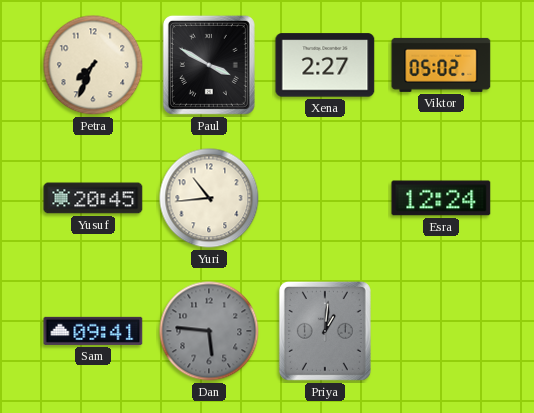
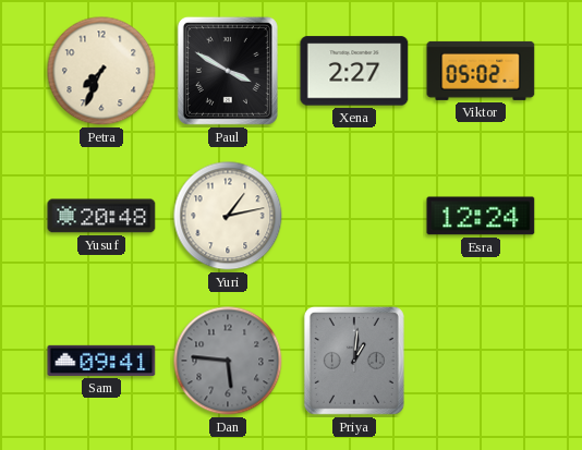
Yusuf: 20:45 -> 20:48 (101, 216)
Yuri: 10:44 -> 1:13 (228, 216)
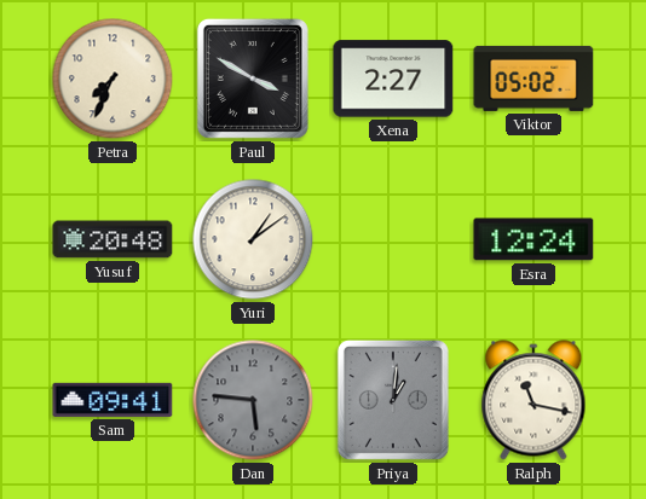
Yuri: 1:13 -> 1:09 (253, 239)
Ralph: none -> 11:17 (533, 400)
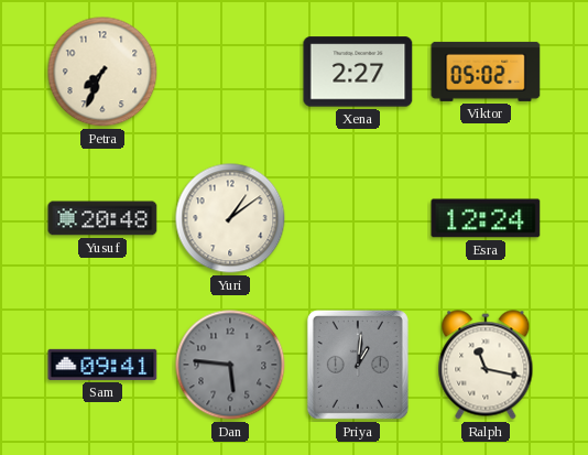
Paul: 3:50 -> none (253, 79)
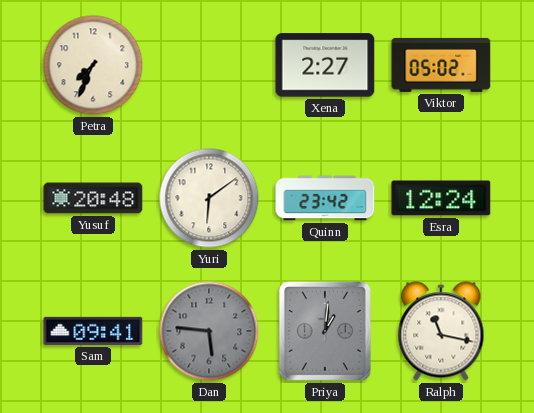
Yuri: 1:09 -> 6:09 (209, 198)
Quinn: none -> 23:42 (325, 198)
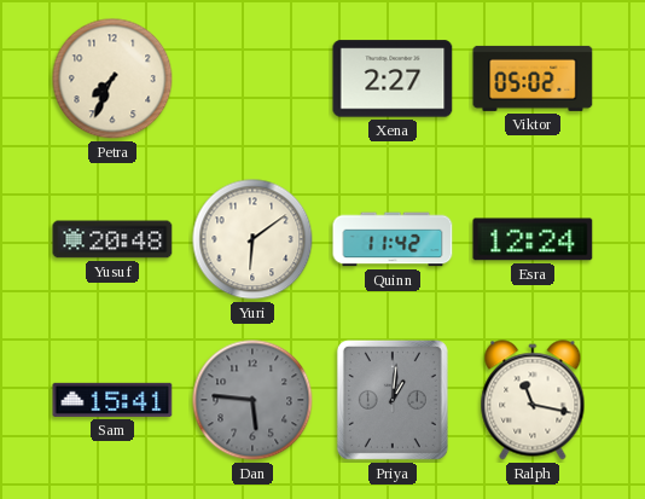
Quinn: 23:42 -> 11:42 (393, 239)
Sam: 09:41 -> 15:41 (112, 400)
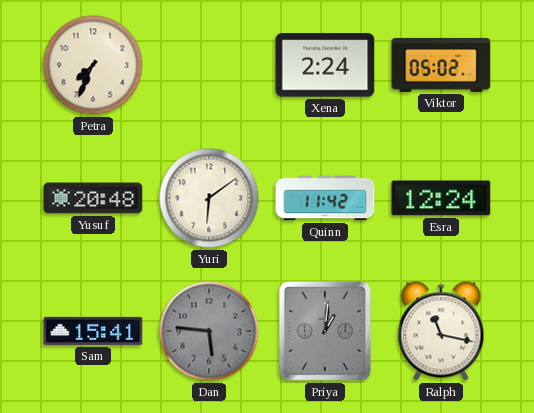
Xena: 2:27 -> 2:24 (325, 65)
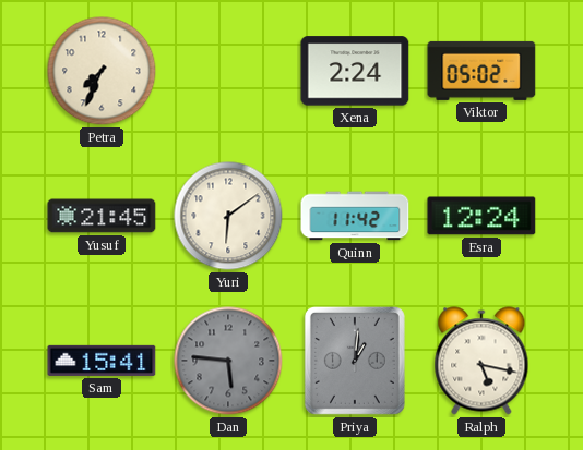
Yusuf: 20:48 -> 21:45 (102, 216)
Ralph: 11:17 -> 5:17 (481, 361)
